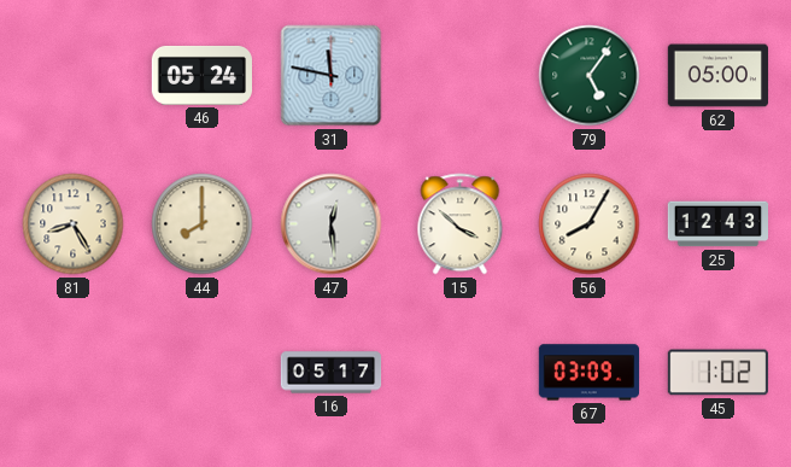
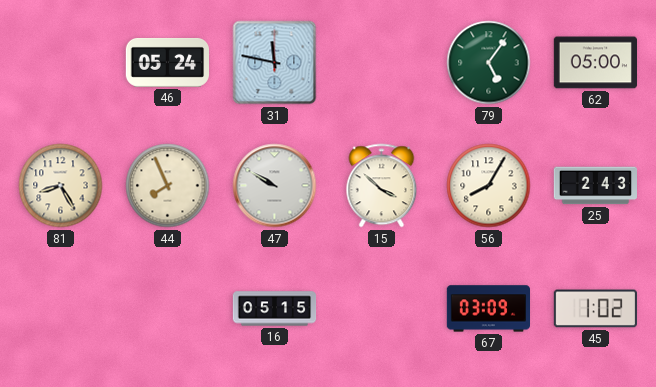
44: 8:00 -> 7:56 (168, 186)
47: 12:29 -> 9:50 (275, 186)
25: 12:43 -> 2:43 (595, 186)
16: 05:17 -> 05:15 (275, 309)
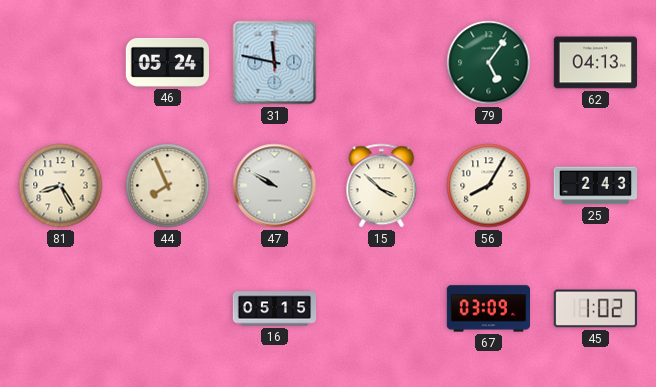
62: 05:00 -> 04:13 (595, 63)
